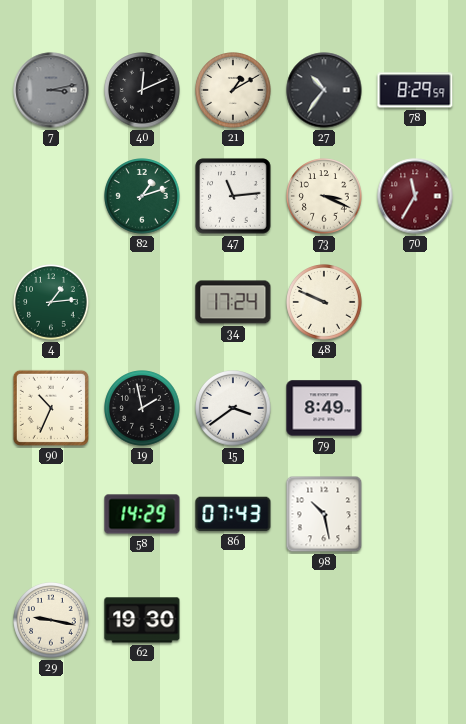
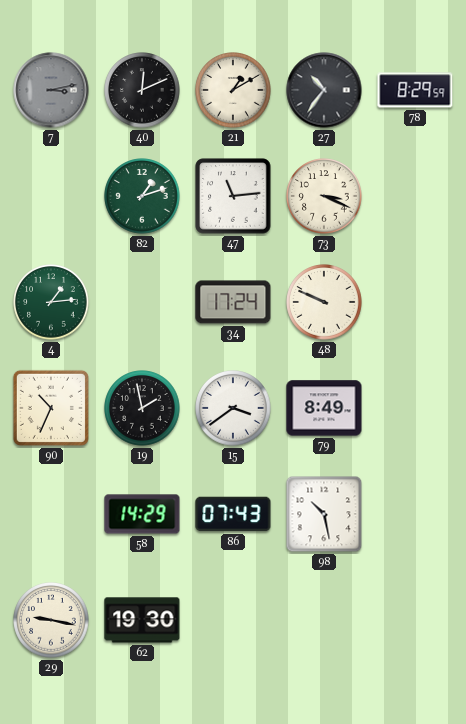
70: 11:35 -> none (415, 196)
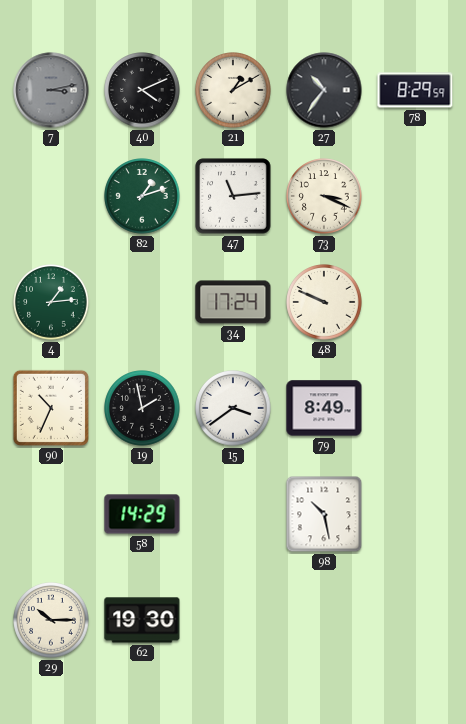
40: 12:11 -> 4:11 (142, 90)
86: 07:43 -> none (233, 514)
29: 9:17 -> 10:15 (51, 620)
